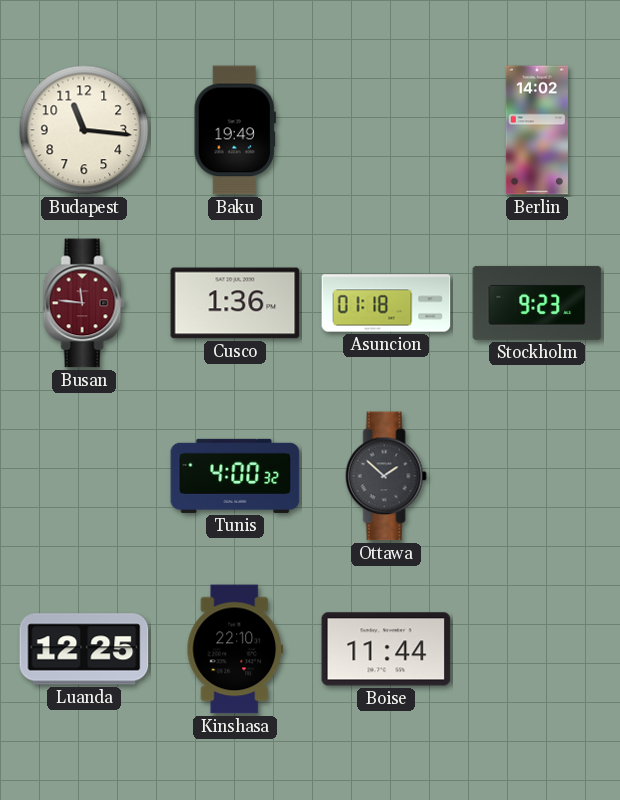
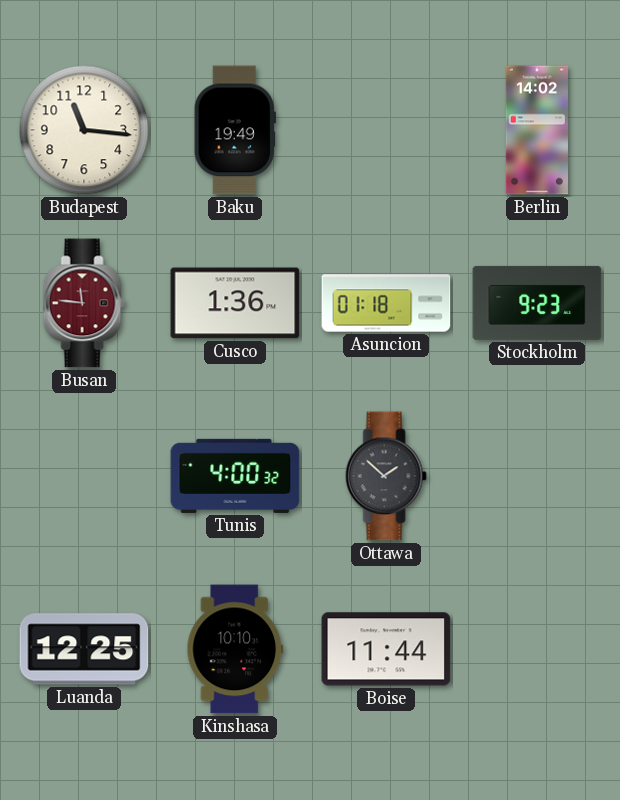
Kinshasa: 22:10 -> 10:10 (235, 649)
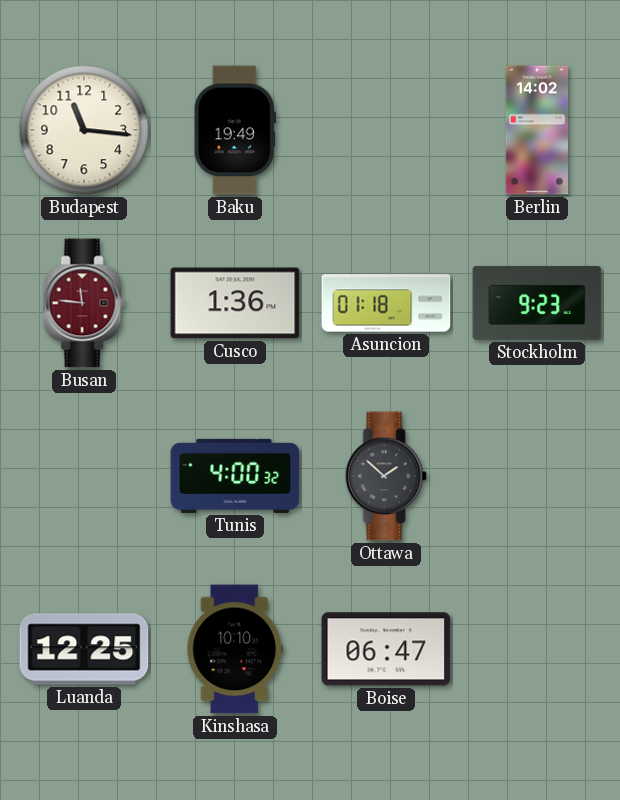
Boise: 11:44 -> 06:47 (386, 649)
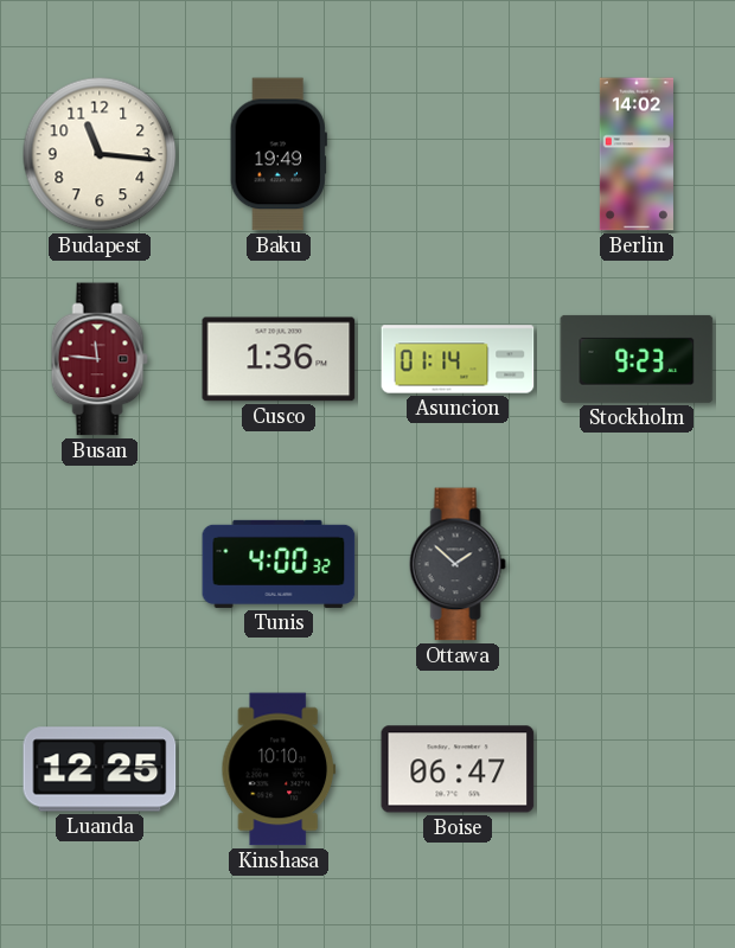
Asuncion: 01:18 -> 01:14 (458, 359)
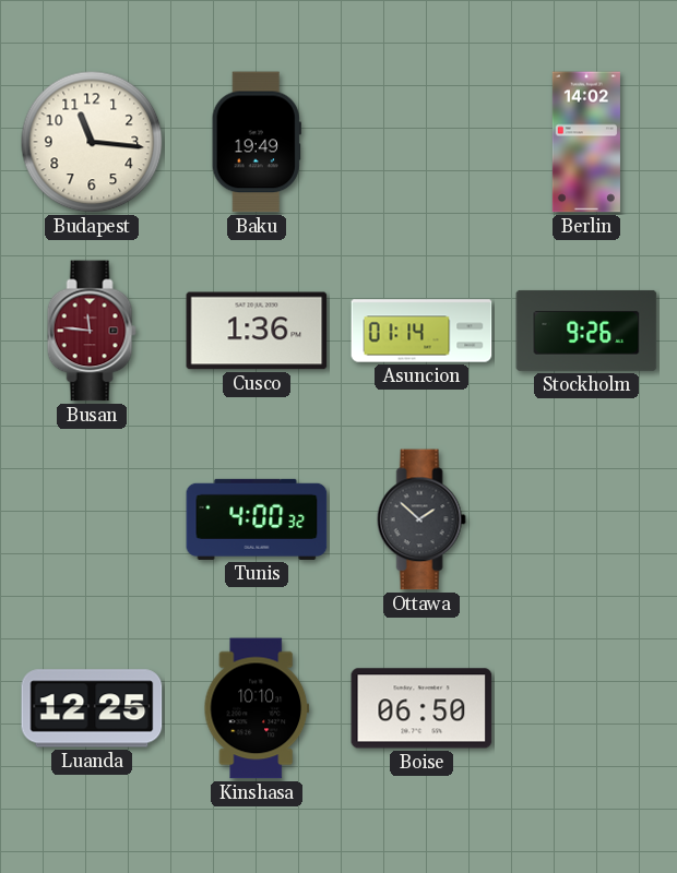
Stockholm: 9:23 -> 9:26 (586, 331)
Boise: 06:47 -> 06:50 (421, 708)
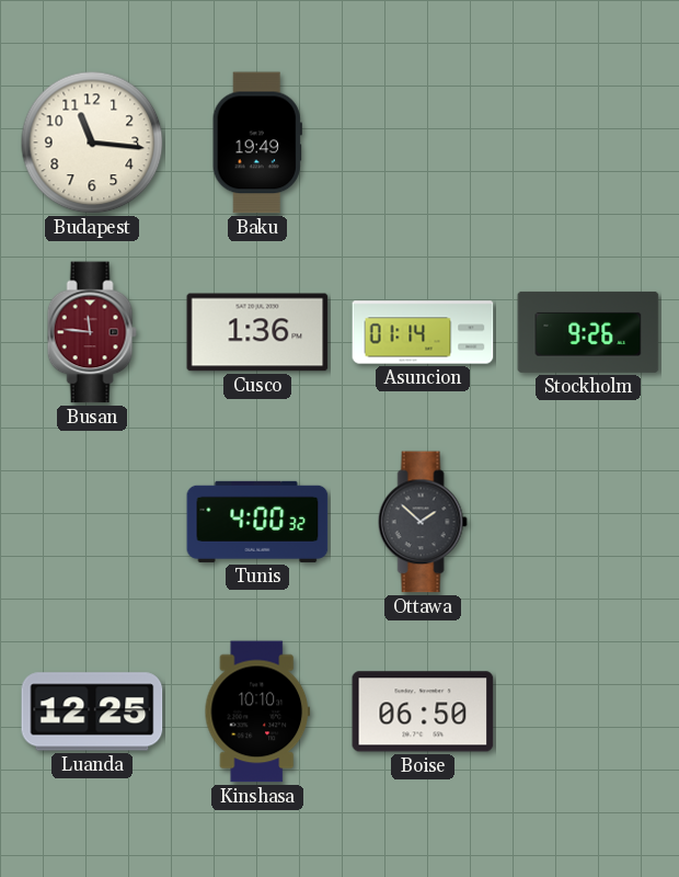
Berlin: 14:02 -> none (586, 142)
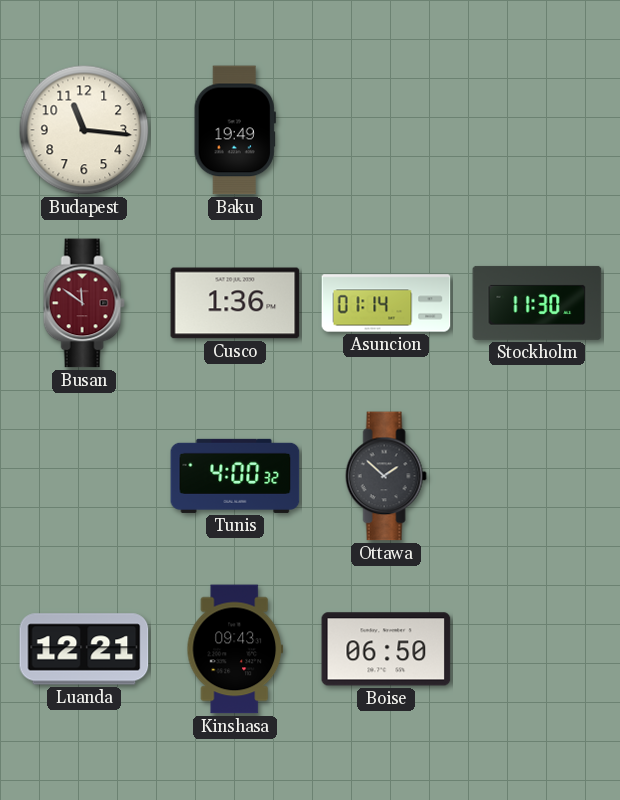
Busan: 11:46 -> 11:51 (84, 303)
Stockholm: 9:26 -> 11:30 (537, 303)
Luanda: 12:25 -> 12:21 (84, 649)
Kinshasa: 10:10 -> 09:43 (235, 649)
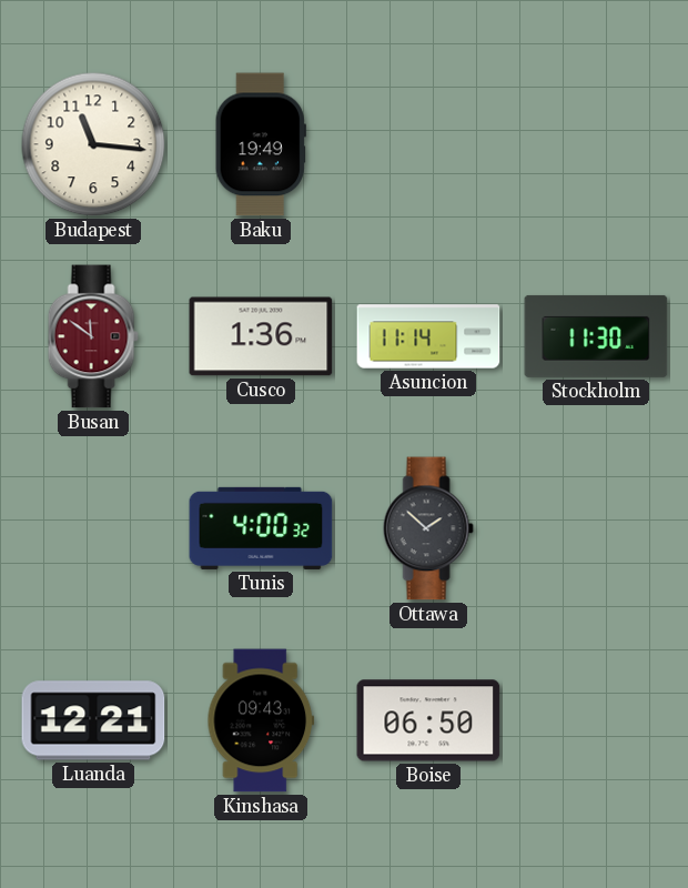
Asuncion: 01:14 -> 11:14 (428, 336)
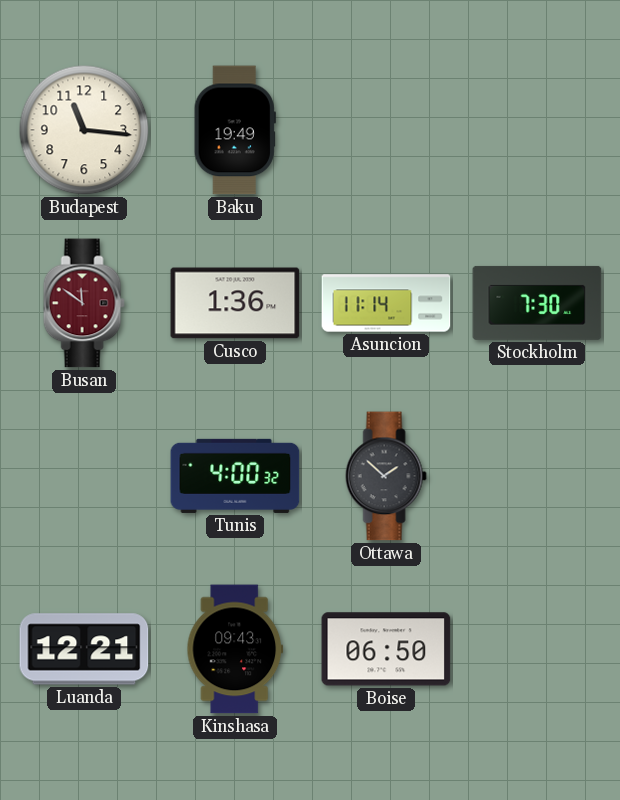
Stockholm: 11:30 -> 7:30 (537, 303)
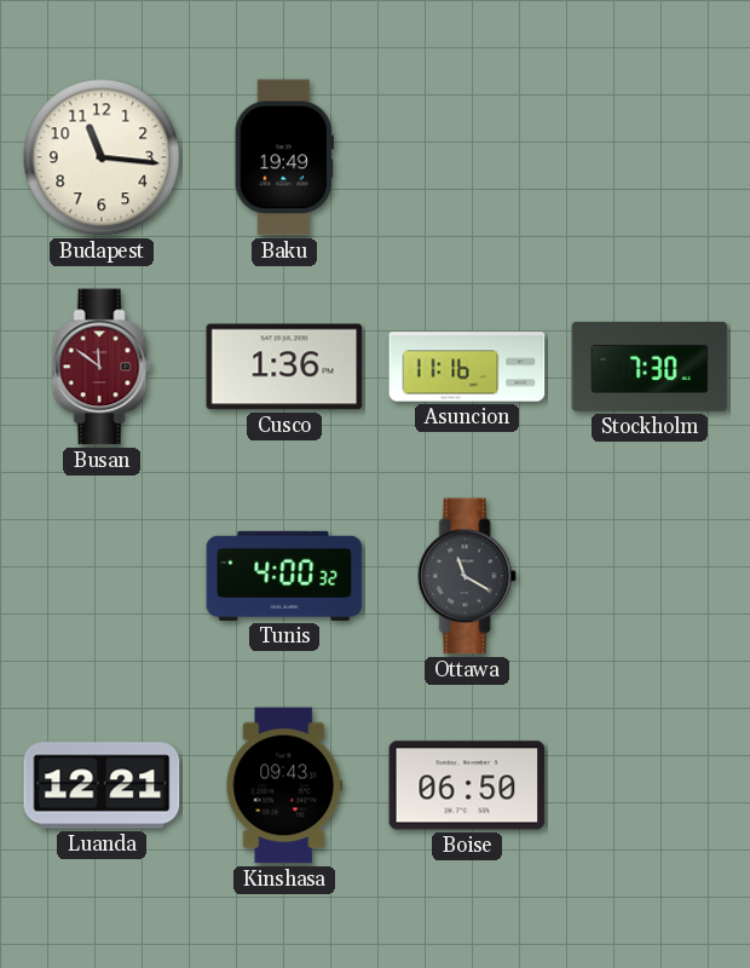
Asuncion: 11:14 -> 11:16 (467, 367)
Ottawa: 1:52 -> 11:20 (467, 576)
